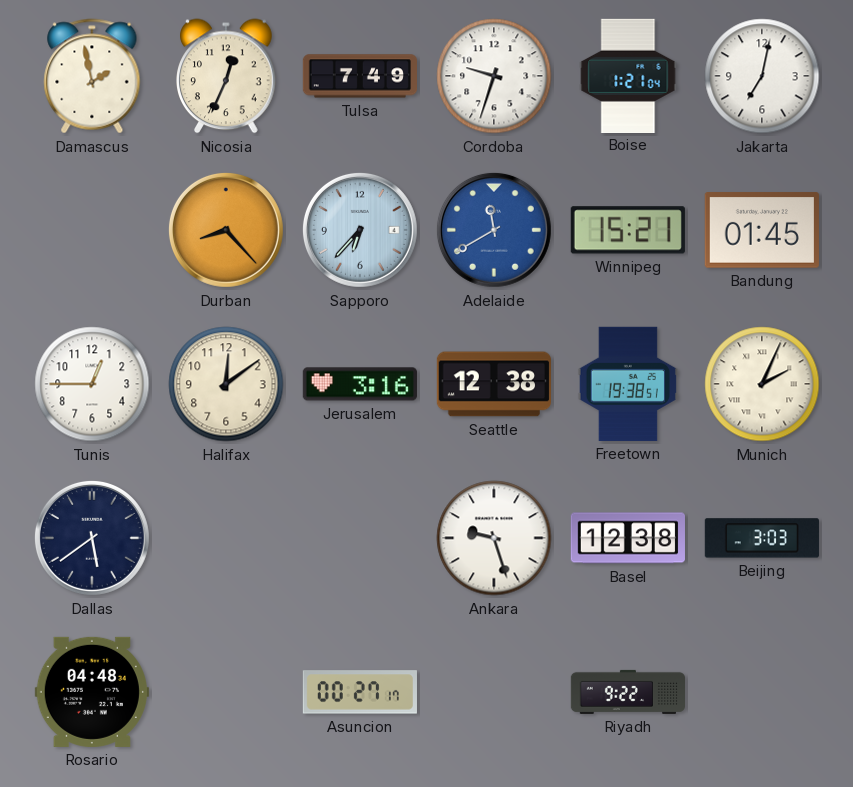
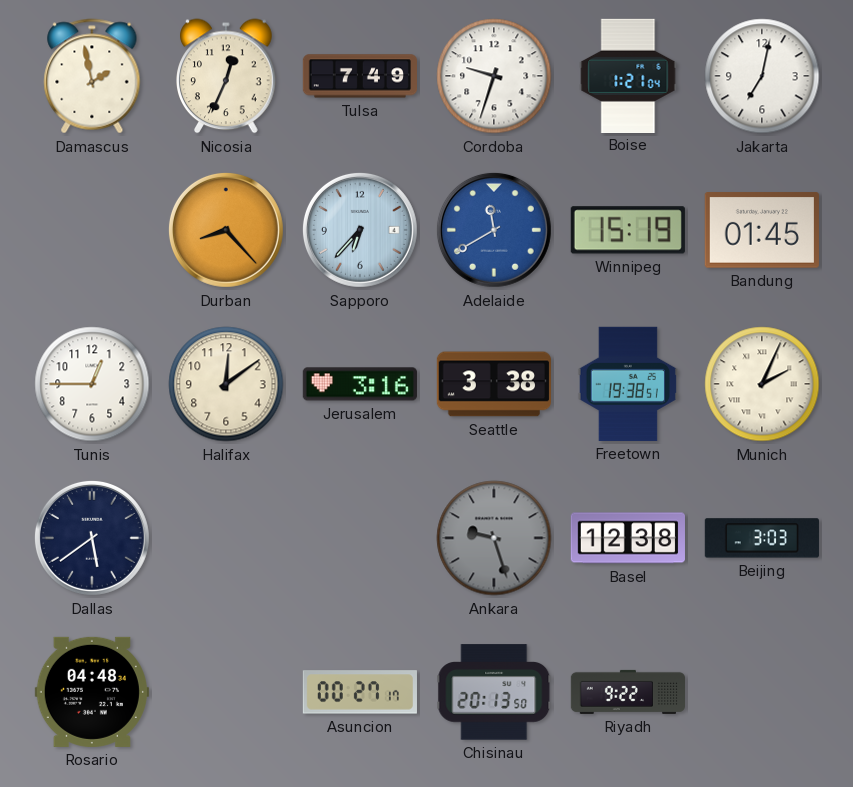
Winnipeg: 15:21 -> 15:19 (628, 230)
Seattle: 12:38 -> 3:38 (493, 384)
Ankara dial: white -> grey (494, 538)
Chisinau: none -> 20:13 (494, 692)
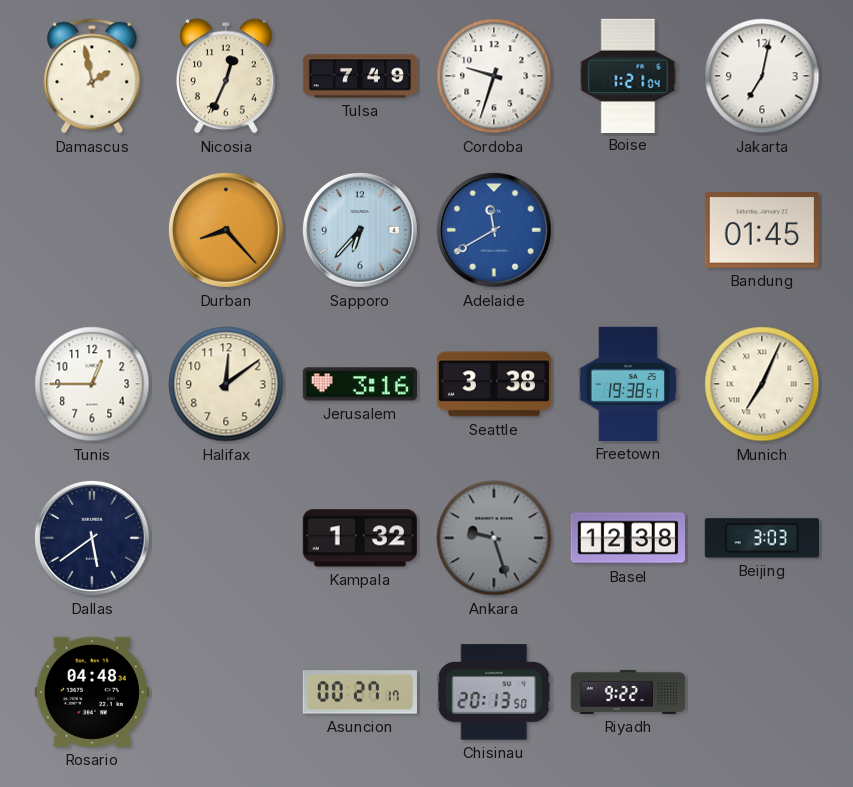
Winnipeg: 15:19 -> none (628, 230)
Munich: 2:04 -> 7:04 (762, 384)
Kampala: none -> 1:32 (360, 538)
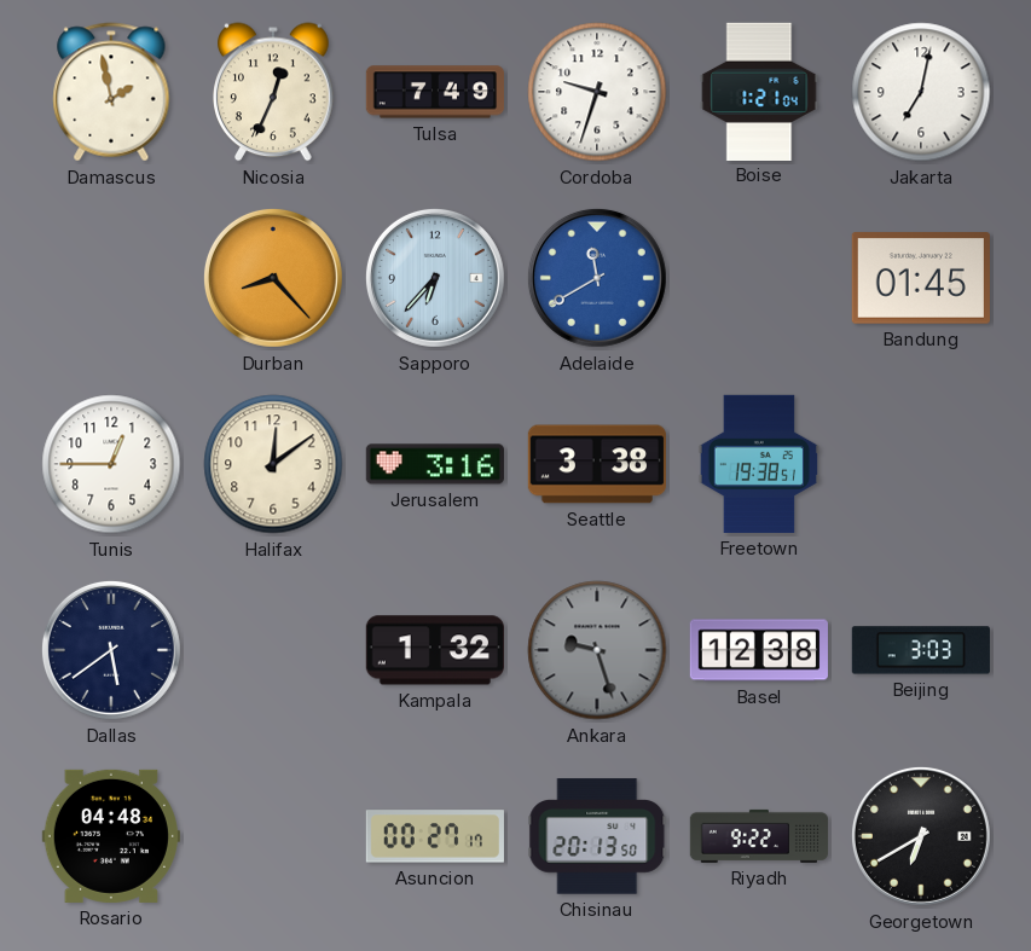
Munich: 7:04 -> none (762, 384)
Georgetown: none -> 6:40 (921, 836)
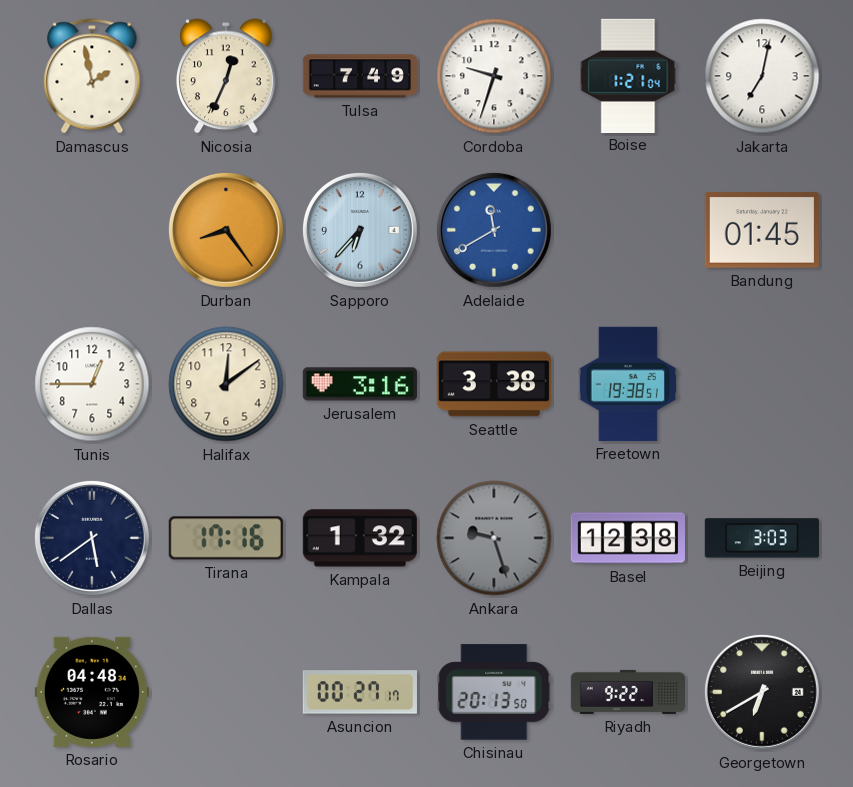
Durban: 8:23 -> 8:24 (226, 230)
Tirana: none -> 17:16 (226, 538)
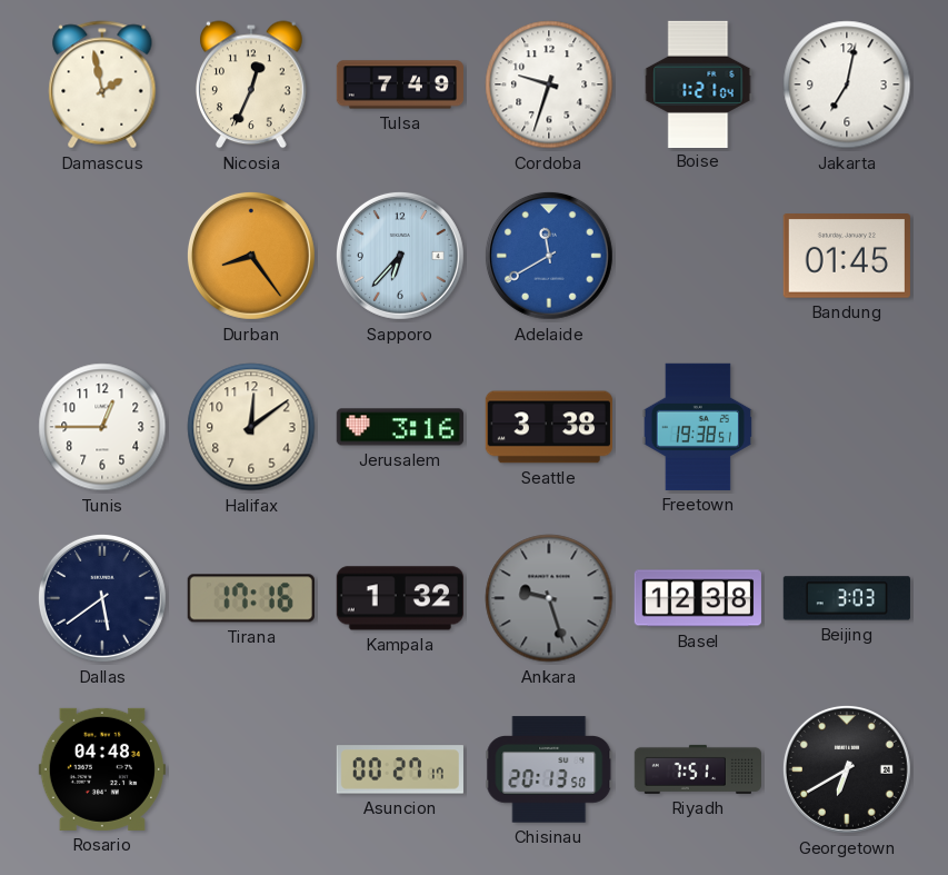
Riyadh: 9:22 -> 7:51 (697, 769)
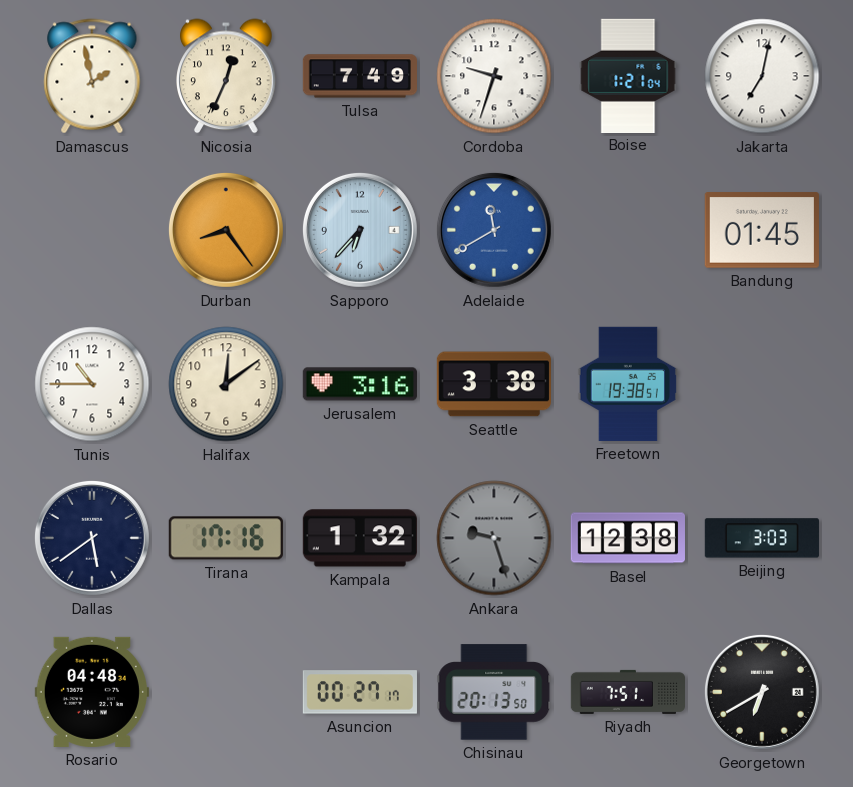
Tunis: 12:45 -> 10:45 (92, 384)
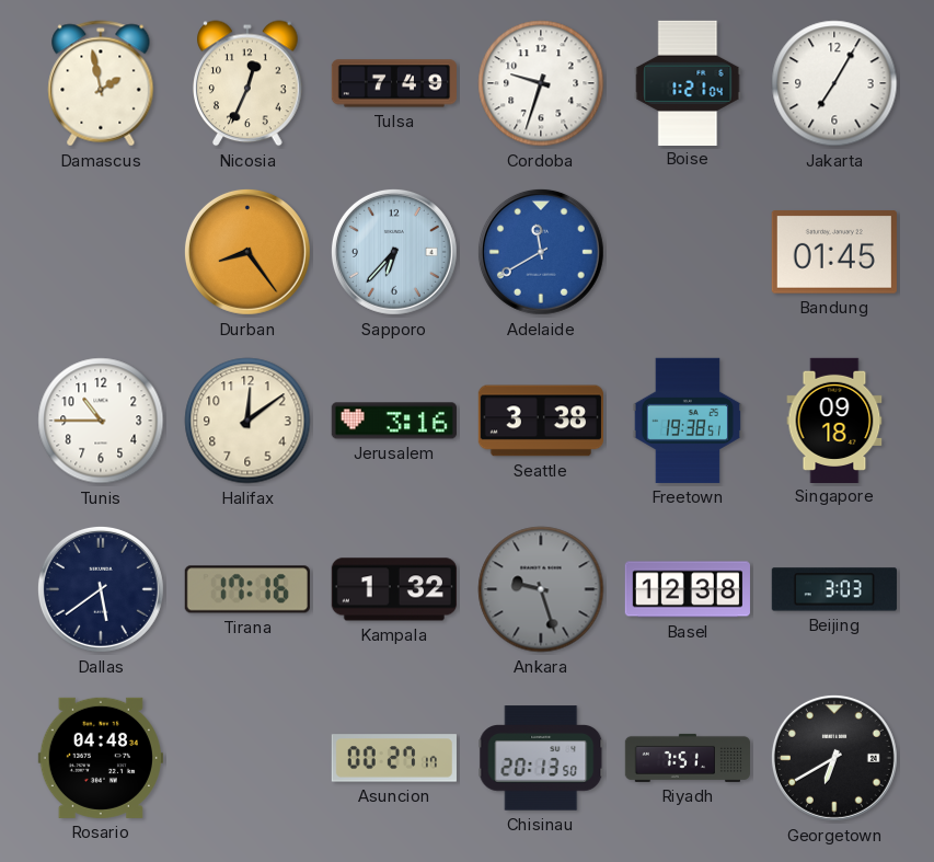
Jakarta: 7:02 -> 7:05 (834, 83)
Singapore: none -> 09:18 (834, 419)
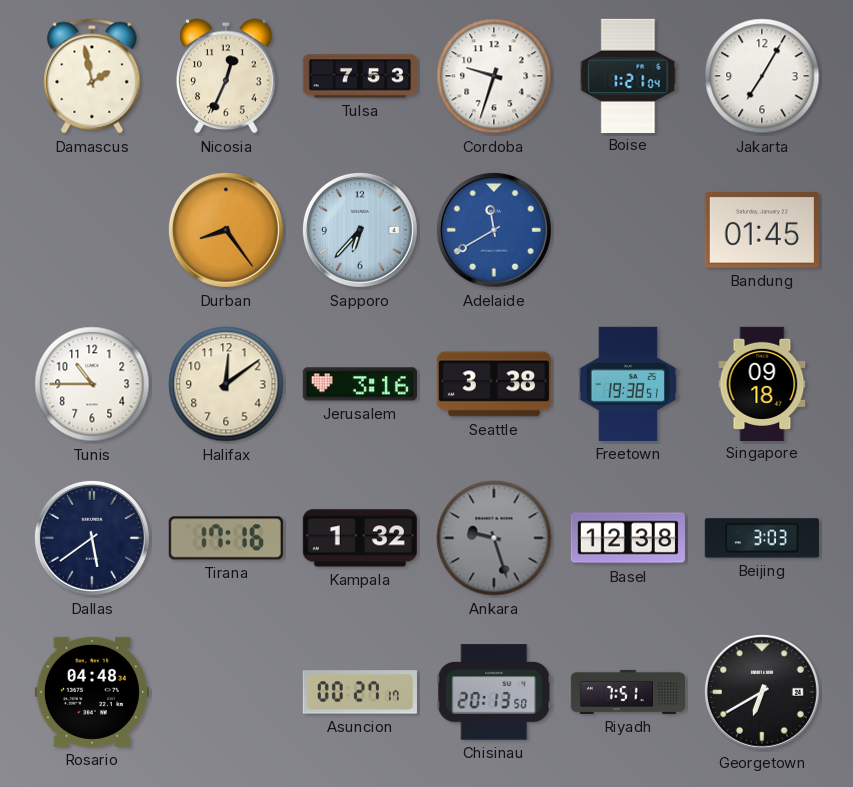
Tulsa: 7:49 -> 7:53 (359, 76)
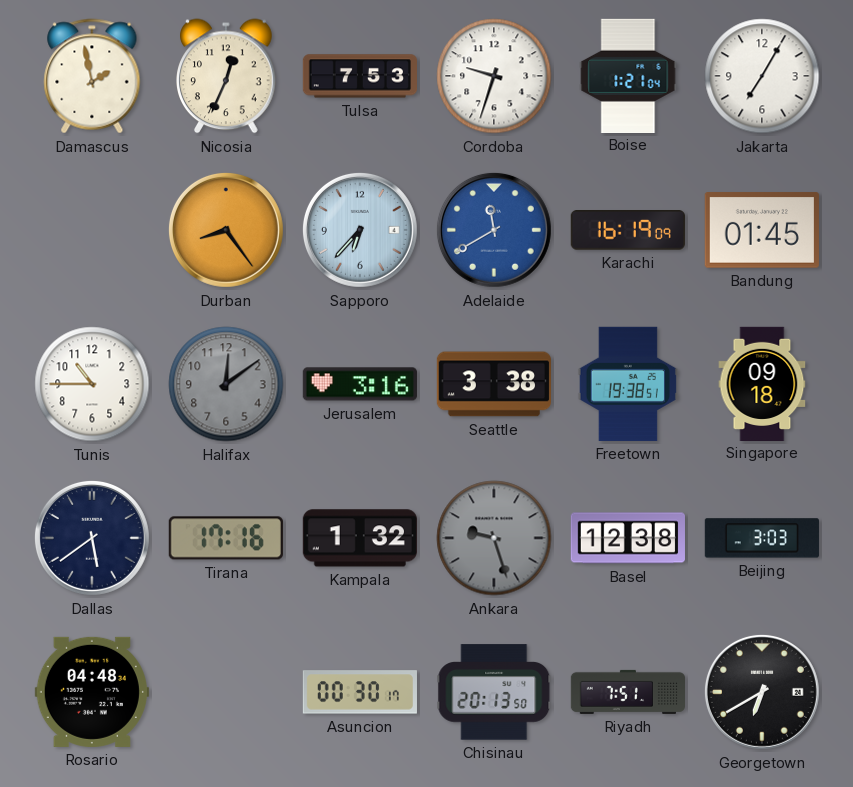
Karachi: none -> 16:19 (628, 231)
Halifax dial: cream -> grey (226, 384)
Asuncion: 00:27 -> 00:30 (360, 692)
